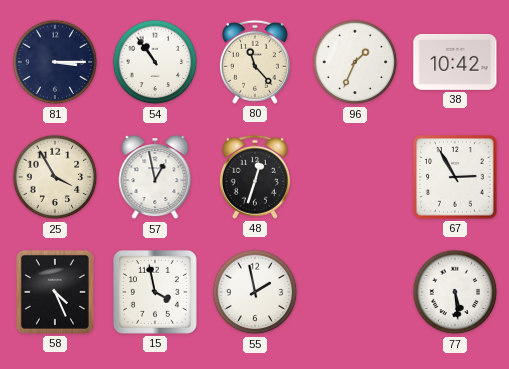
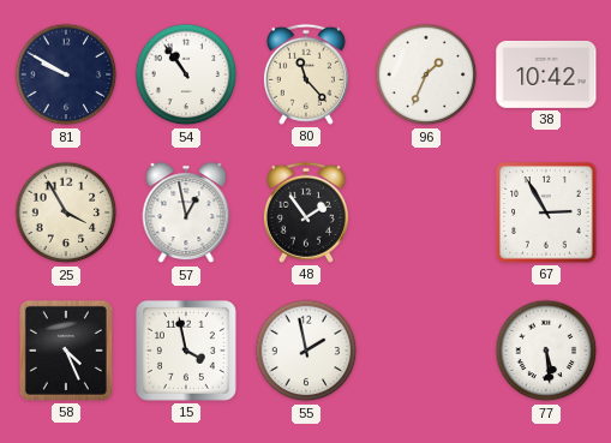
81: 3:15 -> 9:50 (66, 74)
48: 12:33 -> 1:54 (306, 212)
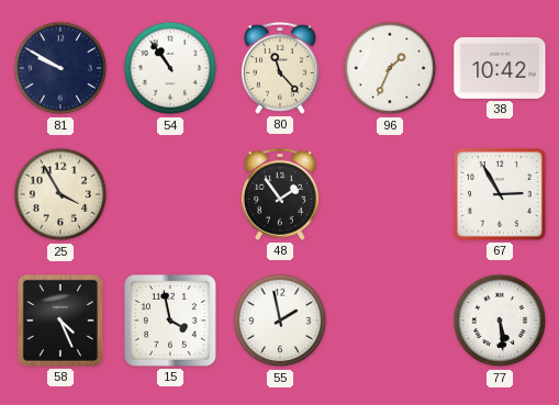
57: 12:58 -> none (186, 214)
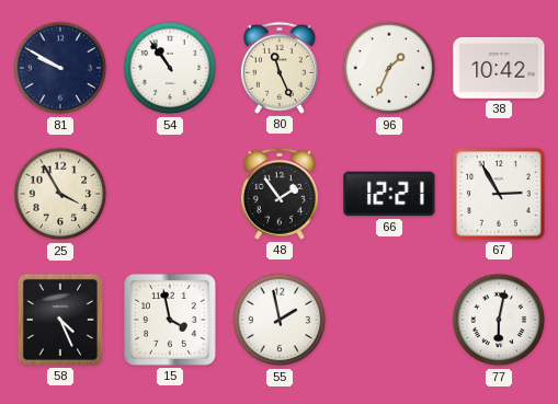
80: 11:23 -> 11:26 (280, 68)
66: none -> 12:21 (389, 194)
77: 5:29 -> 6:02 (499, 320)
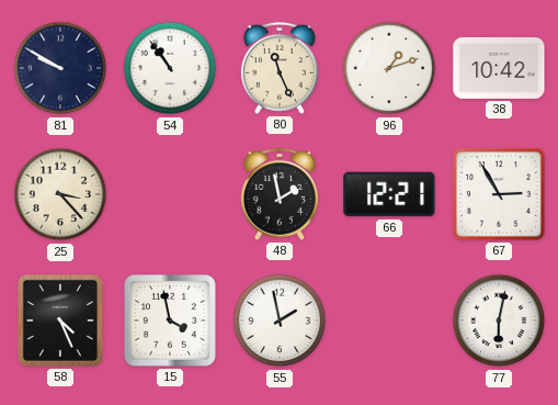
96: 1:34 -> 1:12 (389, 68)
25: 3:55 -> 3:23 (60, 194)
48: 1:54 -> 1:58 (280, 194)
